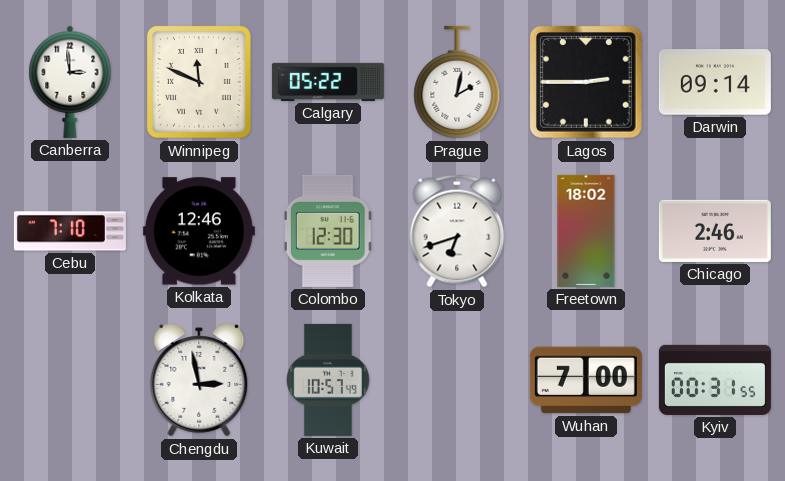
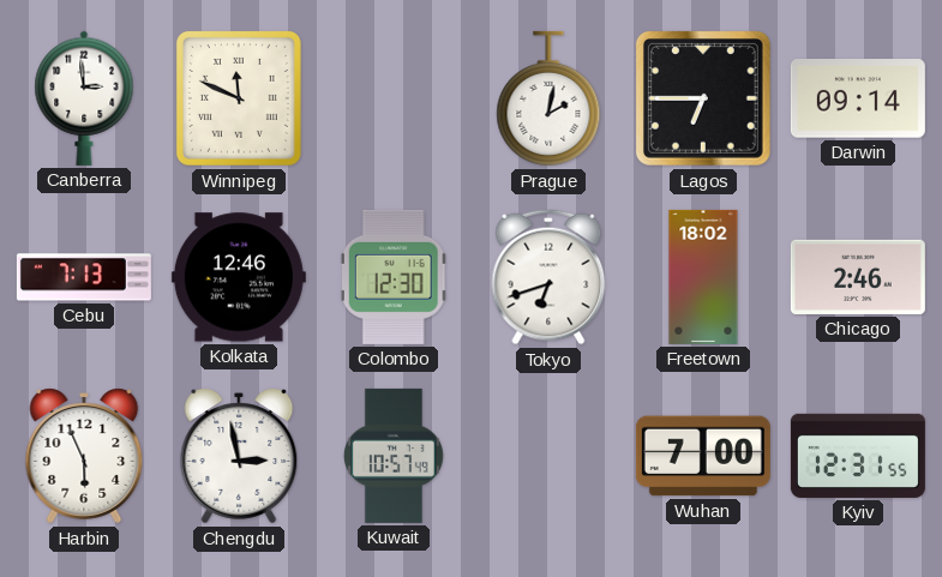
Calgary: 05:22 -> none (328, 82)
Lagos: 2:45 -> 6:45 (703, 98)
Cebu: 7:10 -> 7:13 (84, 277)
Harbin: none -> 5:56 (84, 456)
Kyiv: 00:31 -> 12:31 (858, 456)
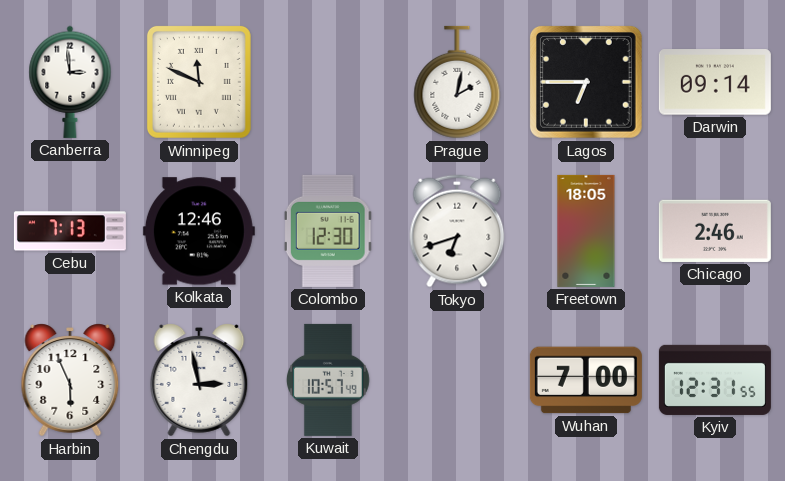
Freetown: 18:02 -> 18:05 (586, 231)
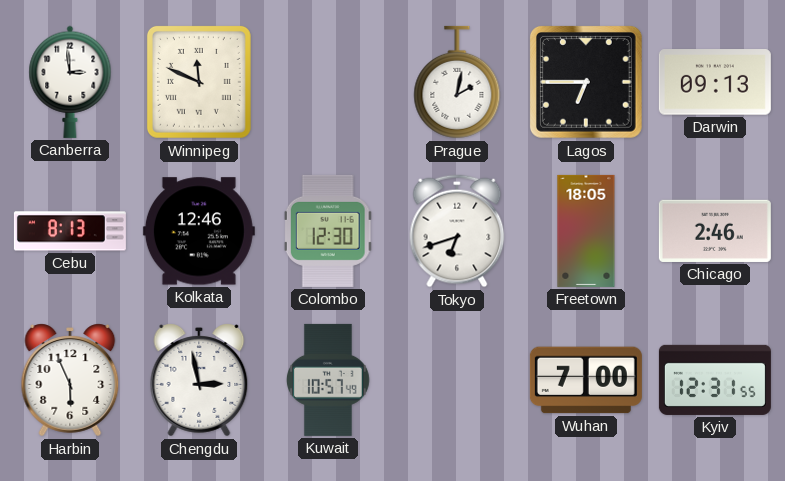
Darwin: 09:14 -> 09:13 (715, 82)
Cebu: 7:13 -> 8:13 (70, 231)
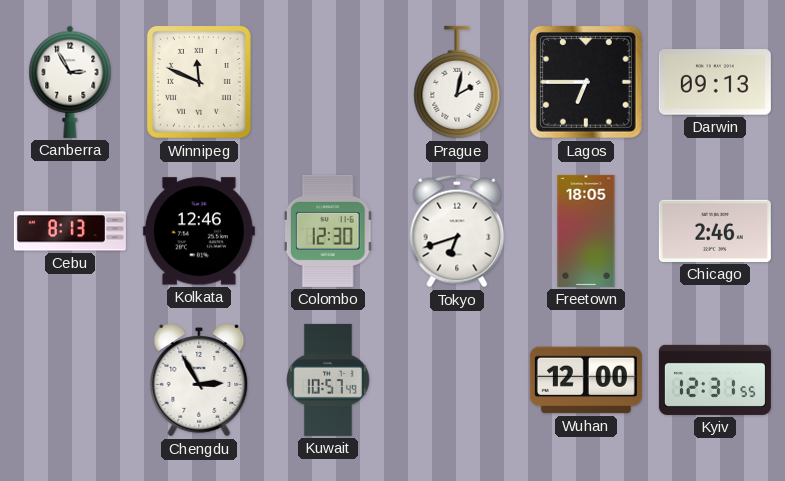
Canberra: 2:59 -> 2:55 (70, 82)
Harbin: 5:56 -> none (70, 380)
Chengdu: 2:58 -> 2:55 (199, 380)
Wuhan: 7:00 -> 12:00 (586, 380)
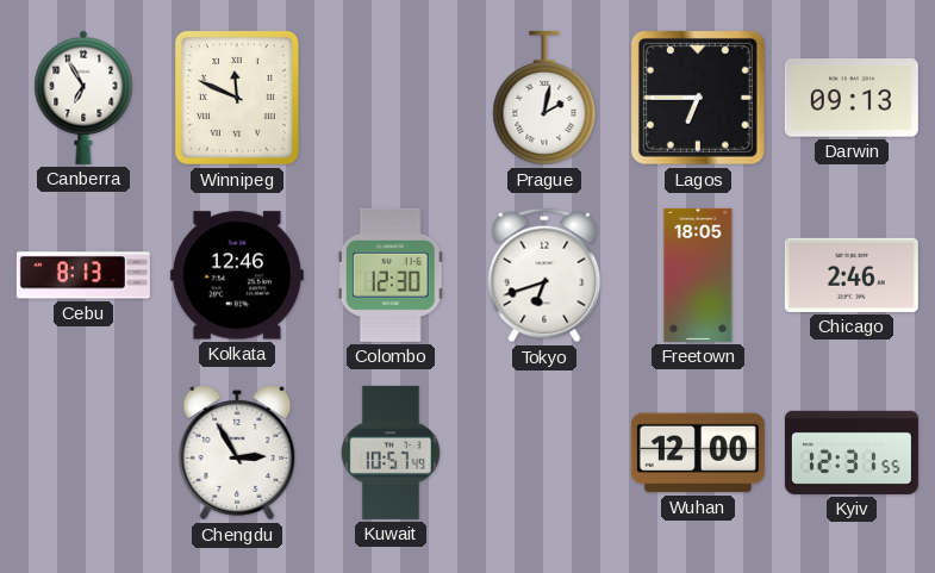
Canberra: 2:55 -> 6:55 (83, 98)
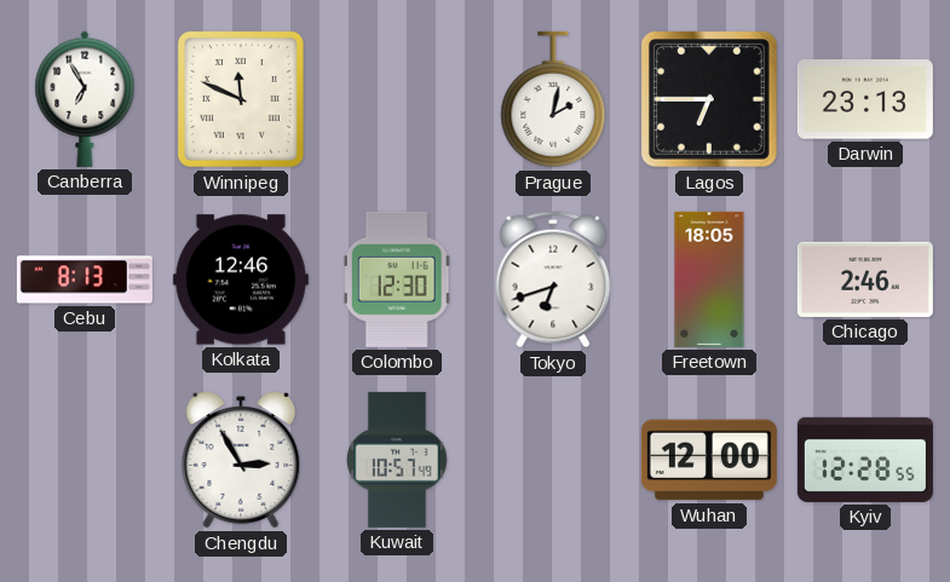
Darwin: 09:13 -> 23:13 (865, 99)
Kyiv: 12:31 -> 12:28 (865, 460)
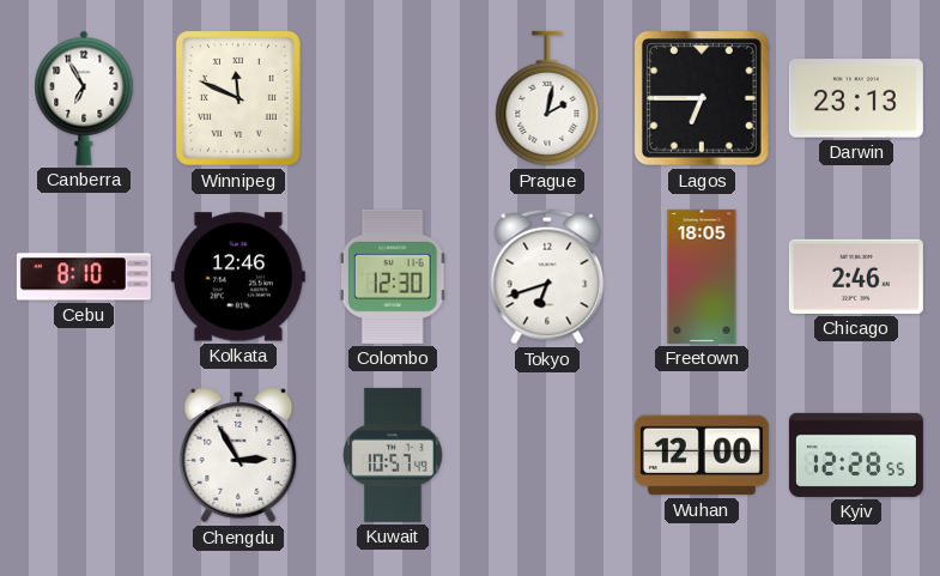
Cebu: 8:13 -> 8:10 (84, 277)
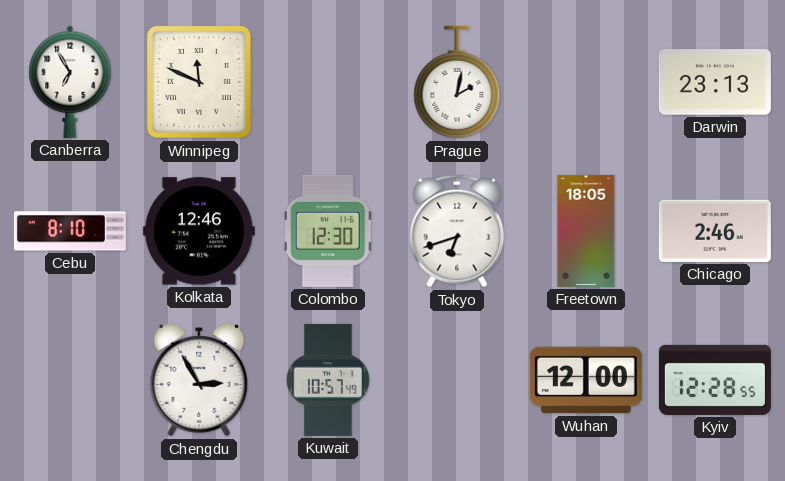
Lagos: 6:45 -> none (702, 98)
